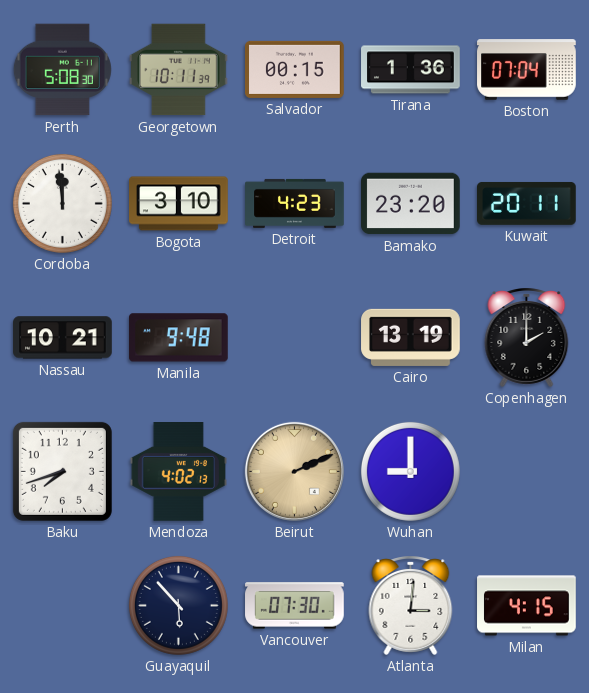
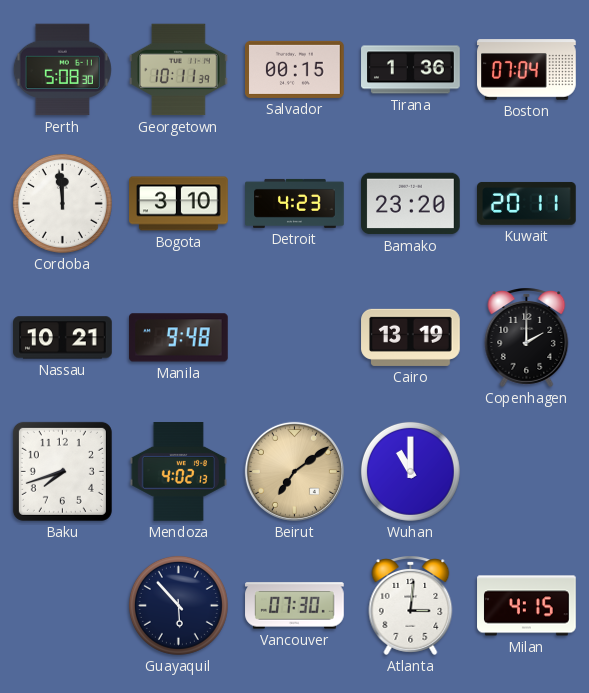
Beirut: 2:11 -> 7:09 (294, 471)
Wuhan: 9:00 -> 11:00 (410, 471)
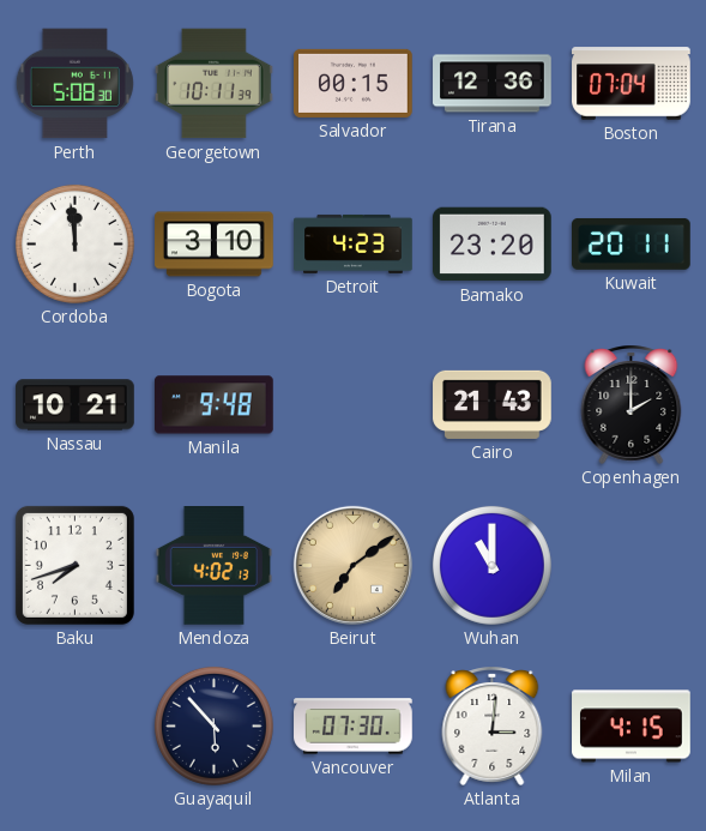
Tirana: 1:36 -> 12:36 (493, 84)
Cairo: 13:19 -> 21:43 (493, 404)
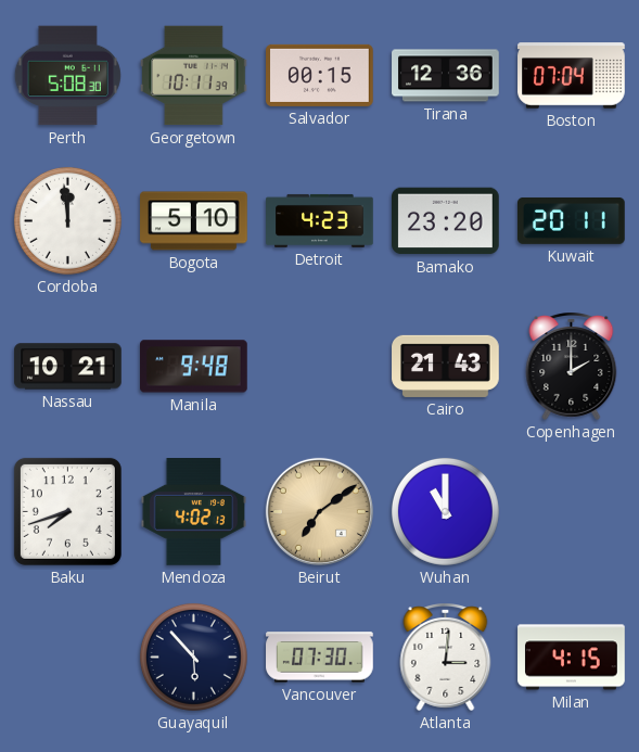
Bogota: 3:10 -> 5:10 (194, 221)
